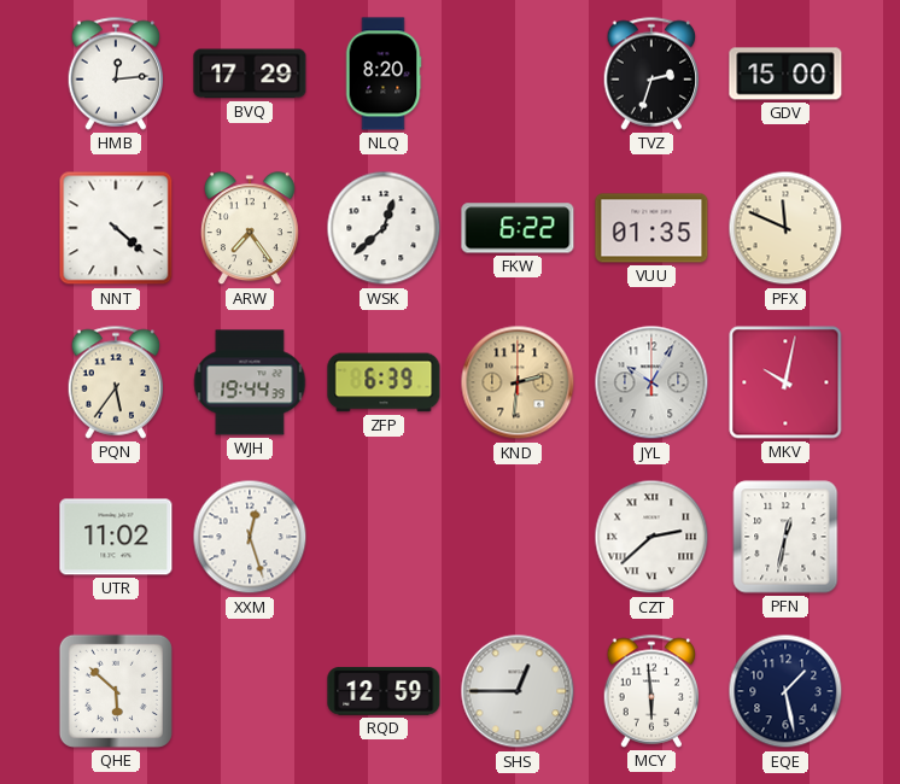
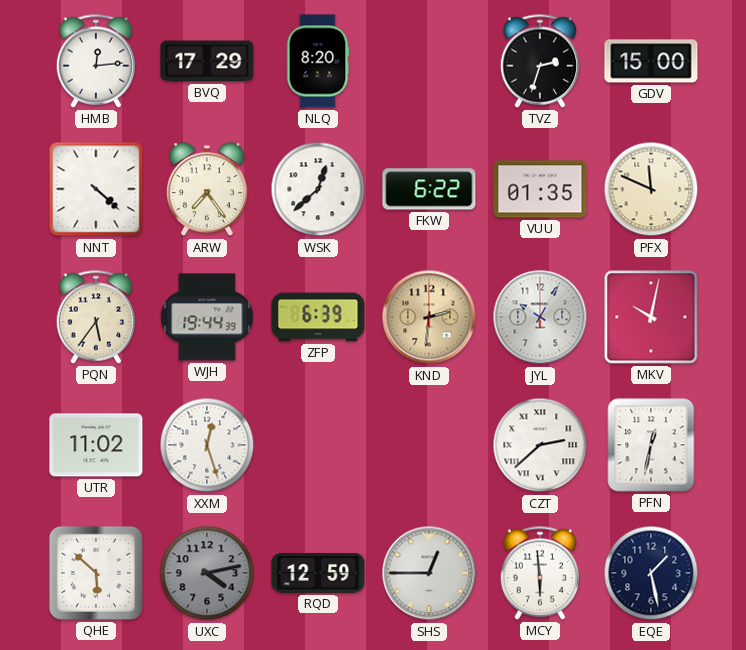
UXC: none -> 4:13 (207, 573)
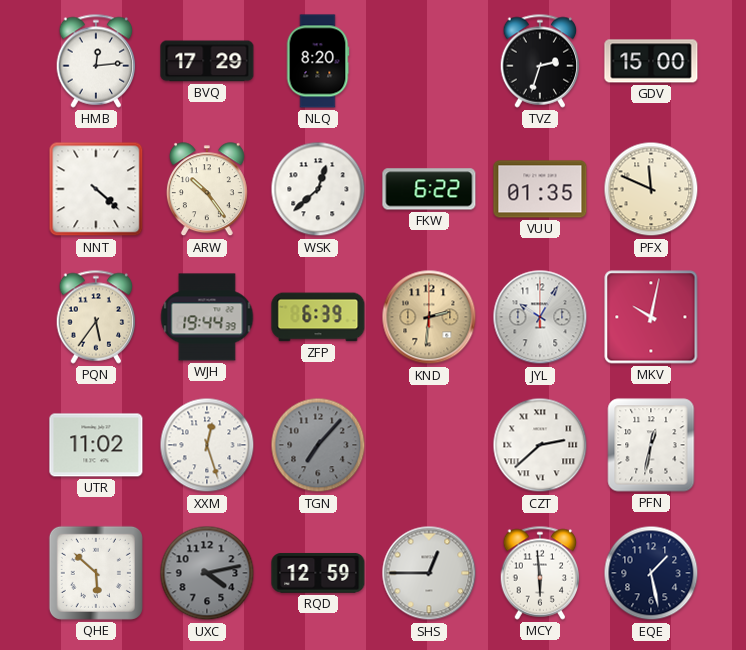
ARW: 7:24 -> 10:24 (207, 190)
TGN: none -> 7:07 (318, 445)
